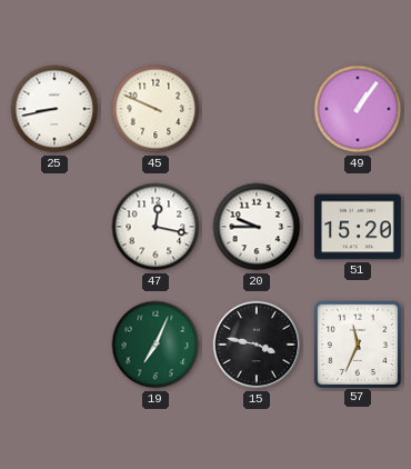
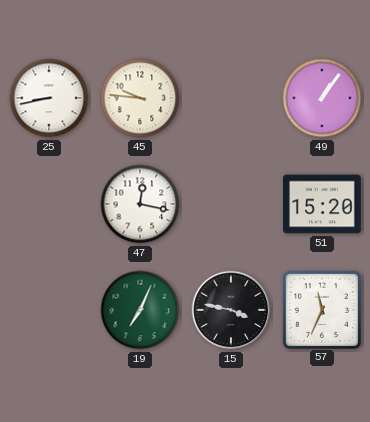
45: 9:49 -> 9:46 (140, 98)
20: 9:45 -> none (257, 227)
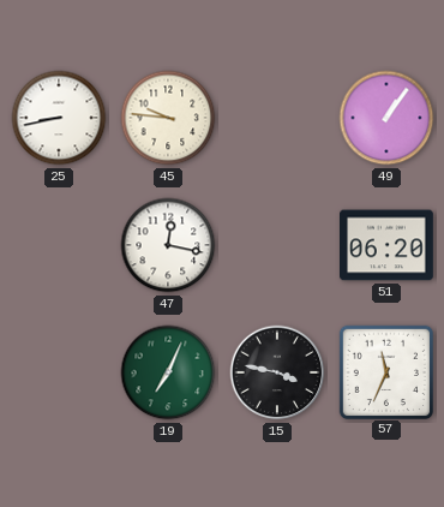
51: 15:20 -> 06:20 (386, 245)
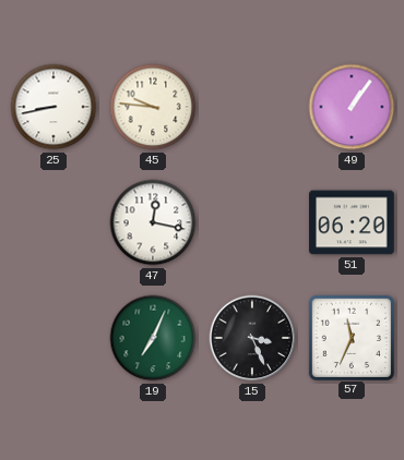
15: 3:47 -> 3:26 (252, 338)
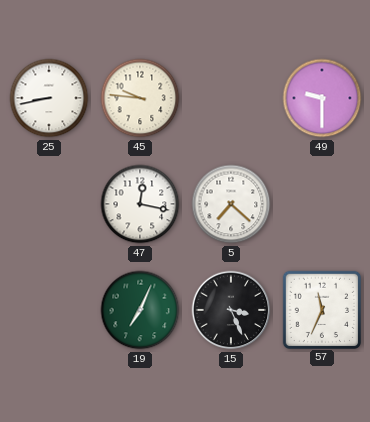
49: 1:06 -> 9:30 (322, 98)
5: none -> 7:22 (231, 204)
51: 06:20 -> none (352, 222)
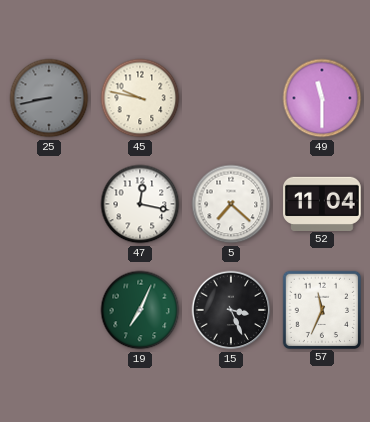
25 dial: white -> grey (49, 98)
45: 9:46 -> 9:47 (140, 98)
49: 9:30 -> 11:30 (322, 98)
52: none -> 11:04 (323, 203)
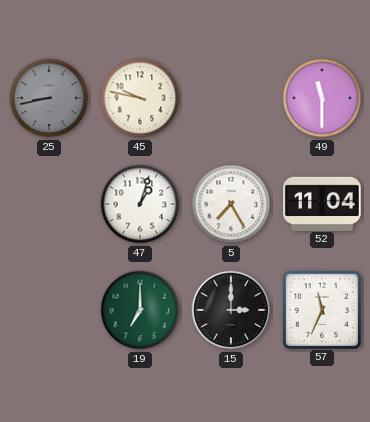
47: 12:17 -> 1:03 (140, 204)
5: 7:22 -> 7:25 (231, 204)
19: 7:04 -> 7:00 (140, 310)
15: 3:26 -> 3:00 (231, 310)
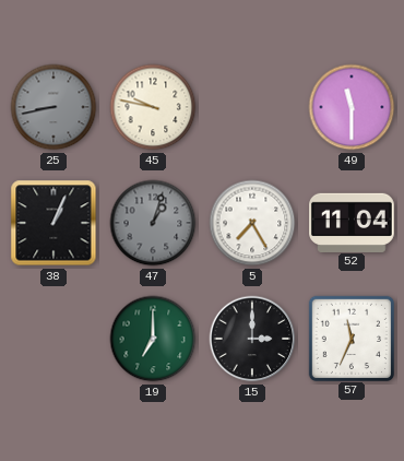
38: none -> 1:04 (54, 223)
47 dial: white -> grey (153, 223)
